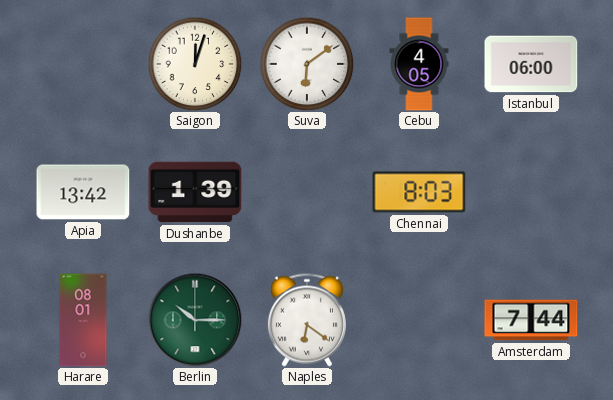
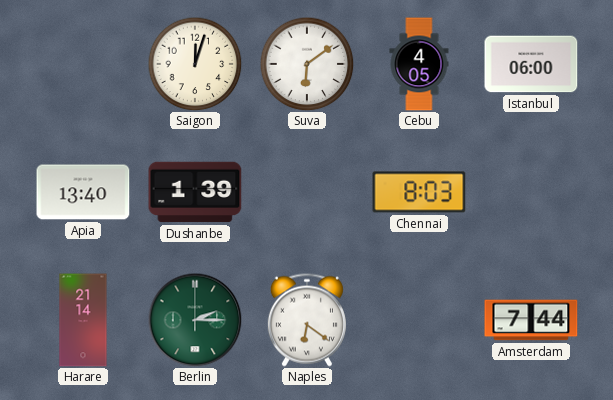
Apia: 13:42 -> 13:40 (83, 192)
Harare: 08:01 -> 21:14 (83, 320)
Berlin: 10:15 -> 2:15 (195, 320)
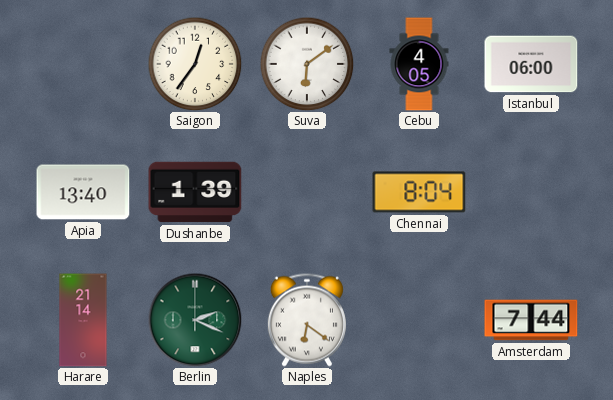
Saigon: 12:03 -> 12:36 (195, 64)
Chennai: 8:03 -> 8:04 (419, 192)
Berlin: 2:15 -> 2:19 (195, 320)
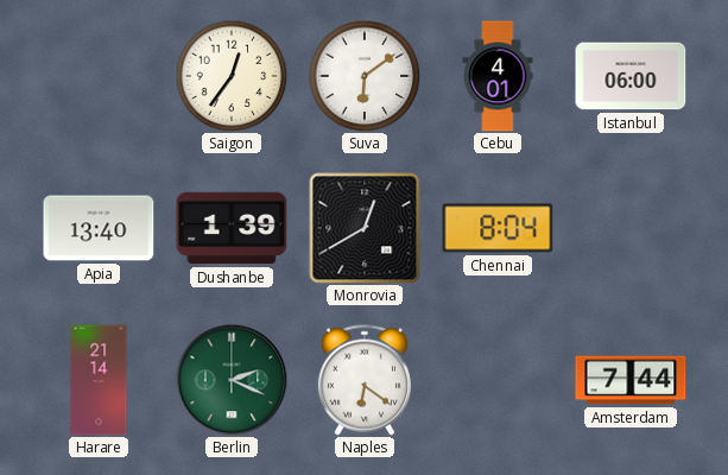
Cebu: 4:05 -> 4:01 (498, 76)
Monrovia: none -> 12:40 (365, 228)
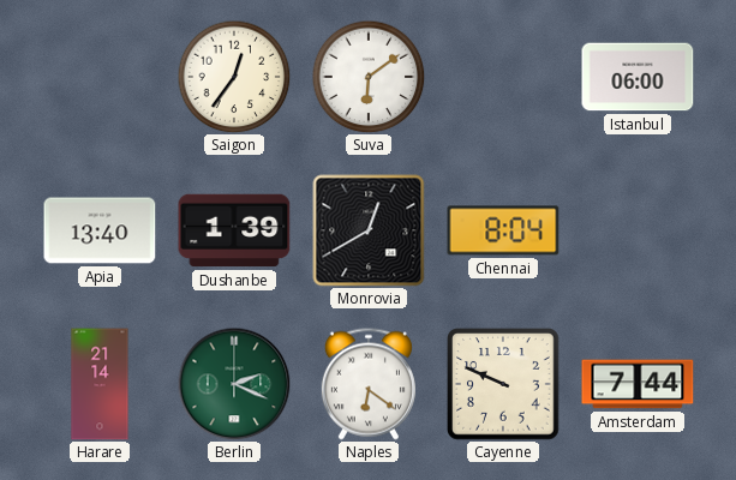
Cebu: 4:01 -> none (498, 76)
Cayenne: none -> 9:49 (503, 384)
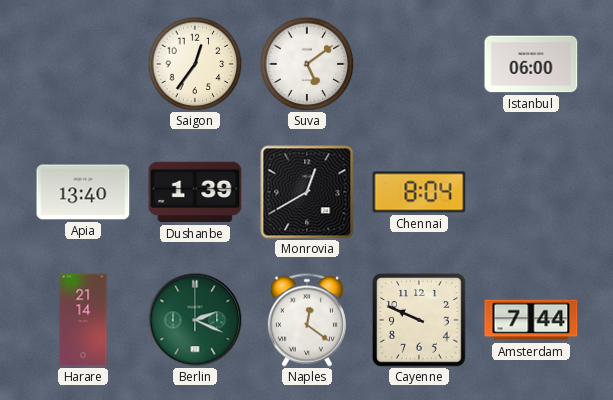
Suva: 6:09 -> 5:09 (307, 64)
Naples: 6:21 -> 12:21 (307, 320)
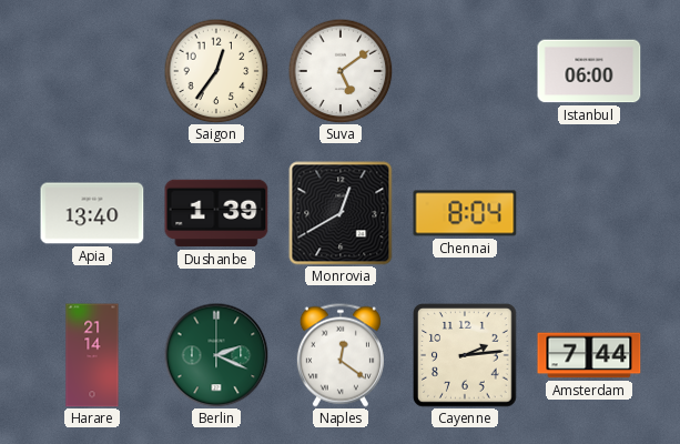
Cayenne: 9:49 -> 2:14 (465, 355)
